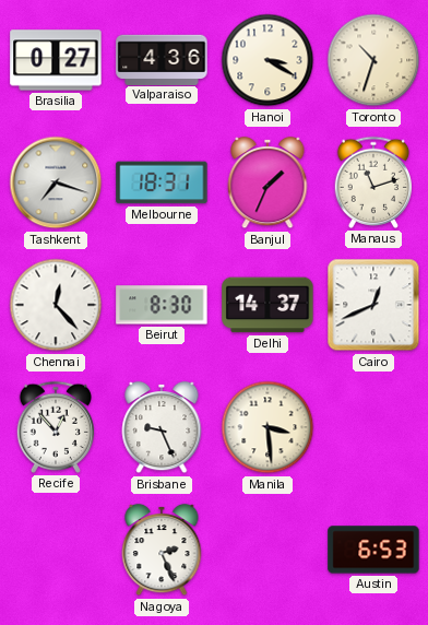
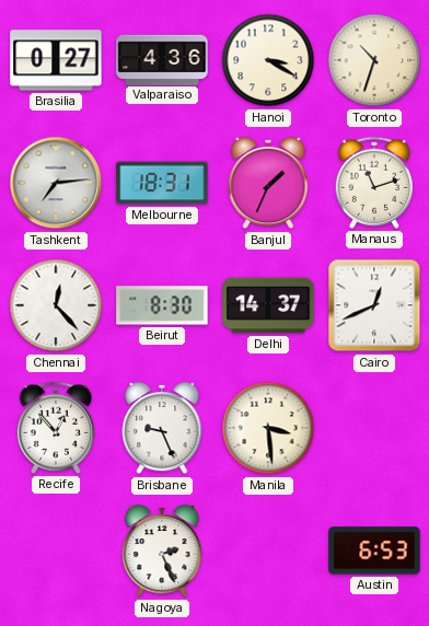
Tashkent: 7:18 -> 7:14 (56, 183)
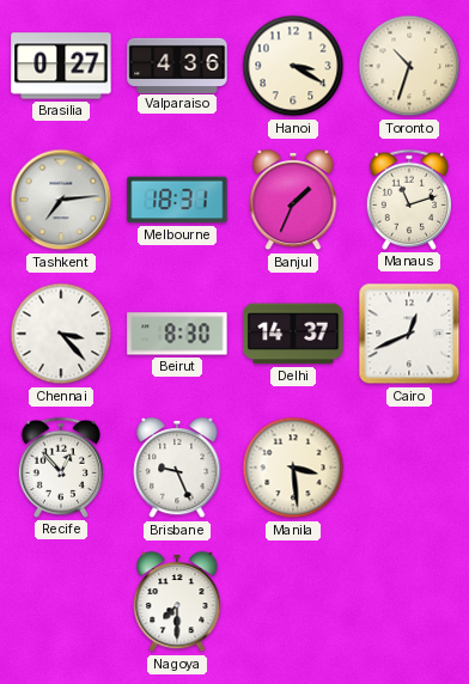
Chennai: 12:23 -> 3:23 (61, 334)
Nagoya: 2:26 -> 7:30 (177, 601)
Austin: 6:53 -> none (374, 550)
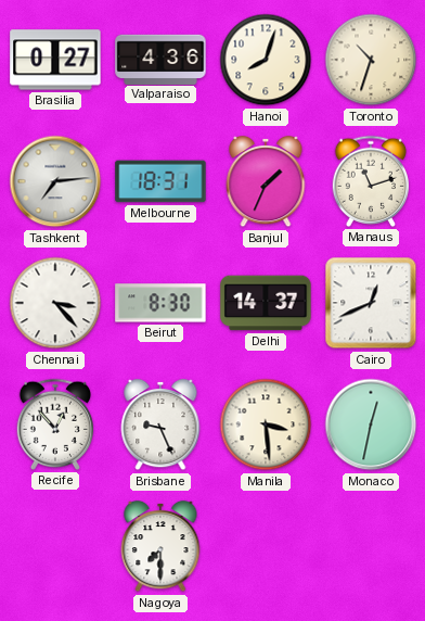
Hanoi: 3:20 -> 8:03 (266, 60)
Monaco: none -> 12:32 (371, 424)
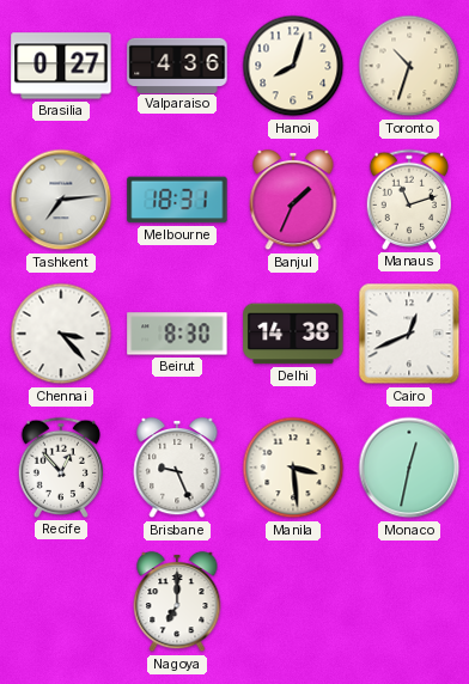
Delhi: 14:37 -> 14:38 (293, 334)
Nagoya: 7:30 -> 7:00 (177, 601)
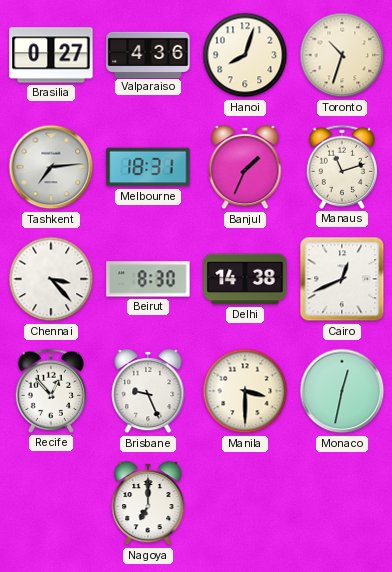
Manila: 3:29 -> 3:30 (245, 391)
